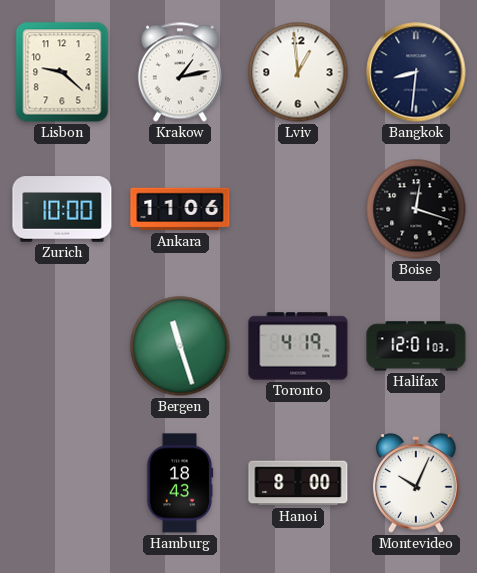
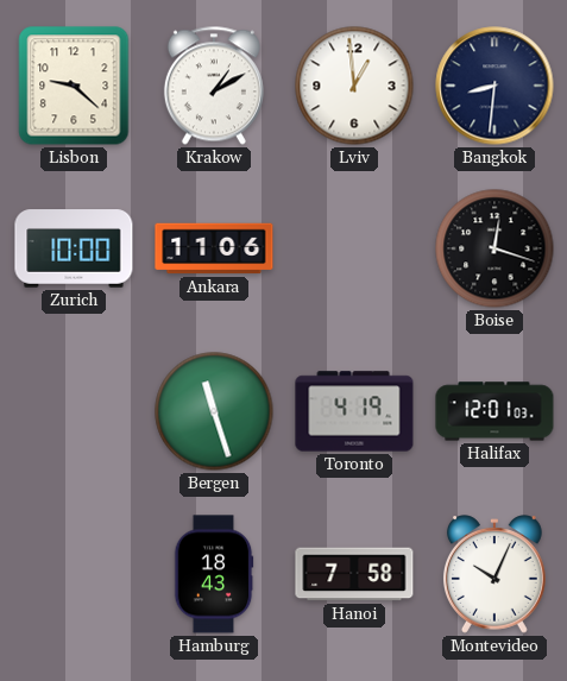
Krakow: 1:13 -> 1:10 (214, 86)
Hanoi: 8:00 -> 7:58 (354, 574)
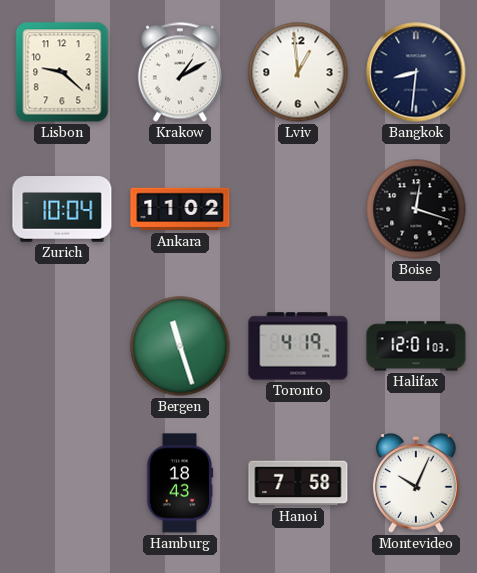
Zurich: 10:00 -> 10:04 (62, 209)
Ankara: 11:06 -> 11:02 (180, 209)
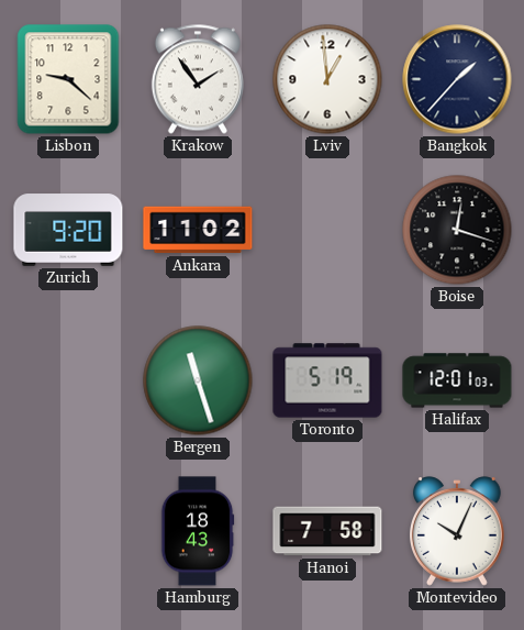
Krakow: 1:10 -> 1:54 (198, 79)
Bangkok: 8:31 -> 1:37 (457, 79)
Zurich: 10:04 -> 9:20 (68, 230)
Toronto: 4:19 -> 5:19 (327, 380)
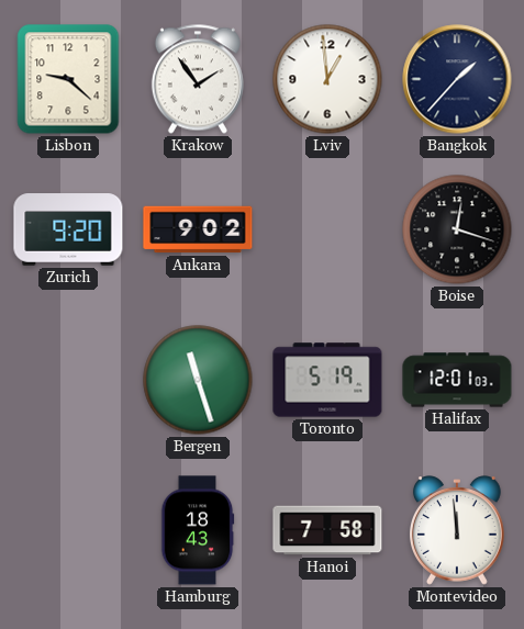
Ankara: 11:02 -> 9:02 (198, 229)
Montevideo: 10:04 -> 11:59 (457, 530)
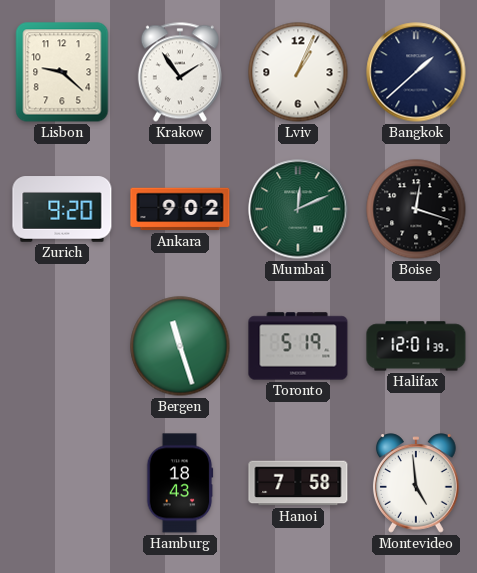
Lviv: 12:59 -> 1:04 (298, 72)
Bangkok: 1:37 -> 1:38 (416, 72)
Mumbai: none -> 12:11 (298, 209)
Halifax: 12:01:03 -> 12:01:39 (416, 346)
Montevideo: 11:59 -> 4:59 (416, 483)
